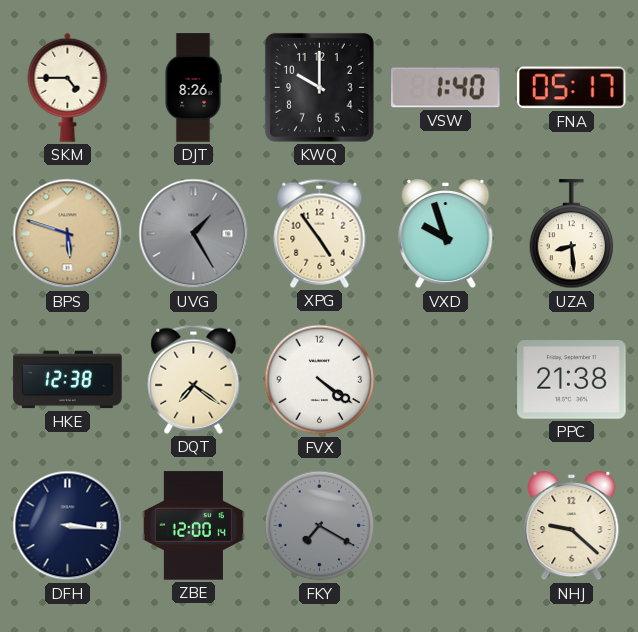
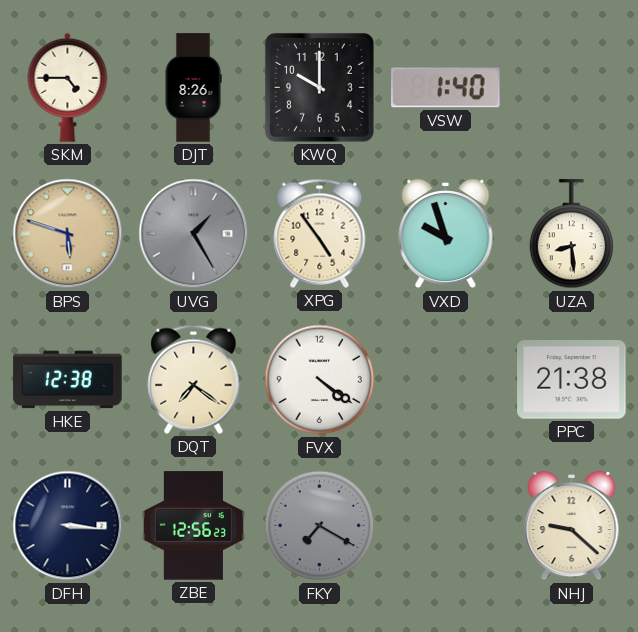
FNA: 05:17 -> none (572, 88)
ZBE: 12:00 -> 12:56 (193, 526)
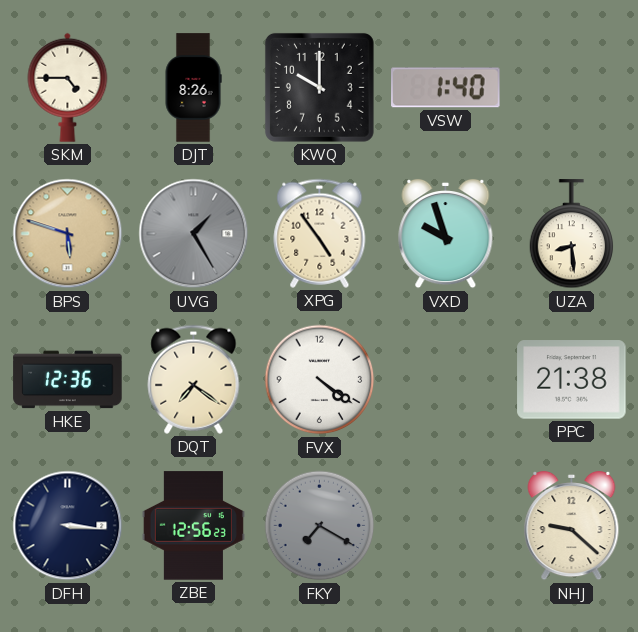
HKE: 12:38 -> 12:36 (68, 380)
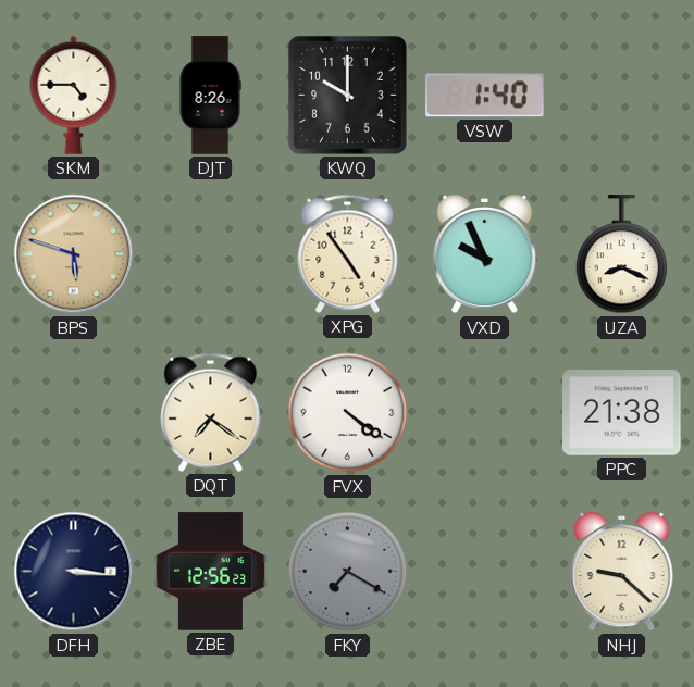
UVG: 1:25 -> none (194, 234)
VXD: 9:57 -> 9:56 (485, 254)
UZA: 8:29 -> 8:19 (622, 254)
HKE: 12:36 -> none (68, 380)
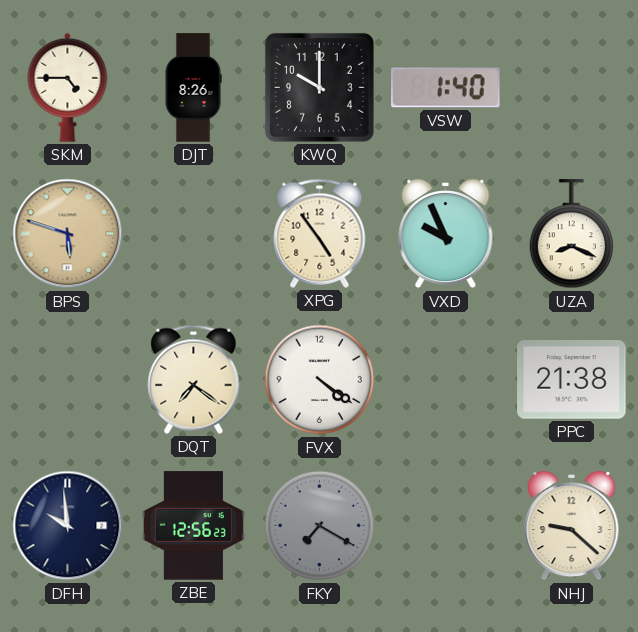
DFH: 3:16 -> 9:59 (68, 526)
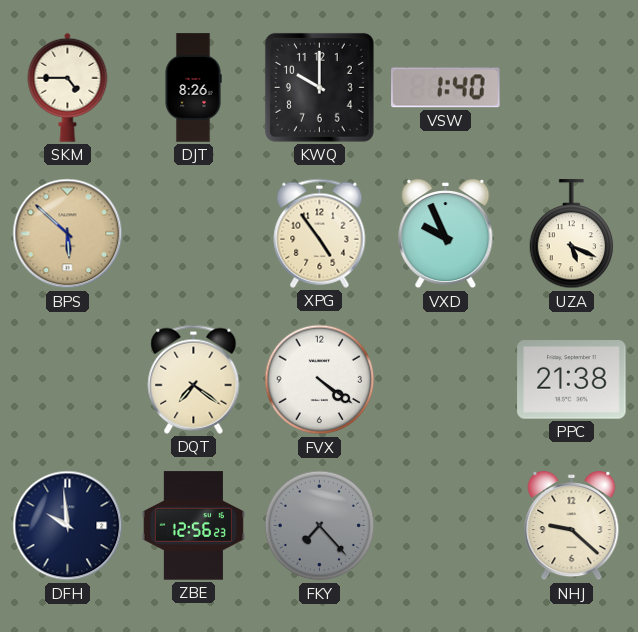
BPS: 5:48 -> 5:52 (68, 234)
UZA: 8:19 -> 5:19 (572, 234)
FKY: 7:20 -> 7:23 (320, 526)
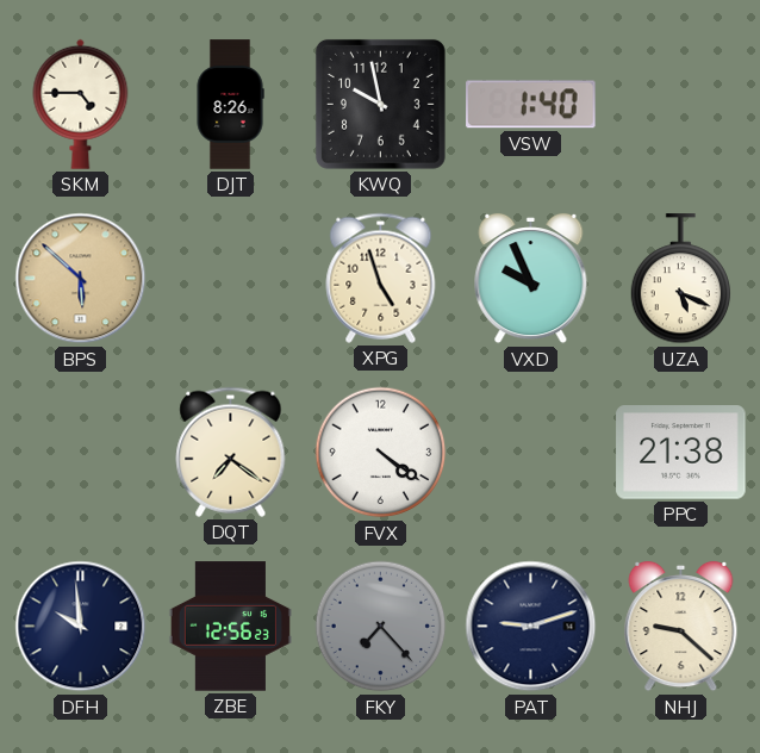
KWQ: 10:00 -> 9:58 (380, 104)
XPG: 4:54 -> 4:57 (381, 278)
PAT: none -> 9:12 (531, 627)
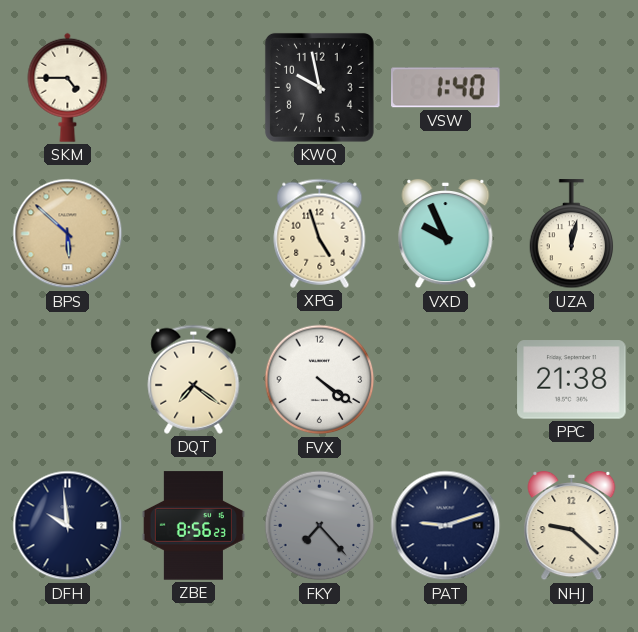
DJT: 8:26 -> none (230, 105)
UZA: 5:19 -> 12:02 (572, 234)
ZBE: 12:56 -> 8:56 (193, 526)
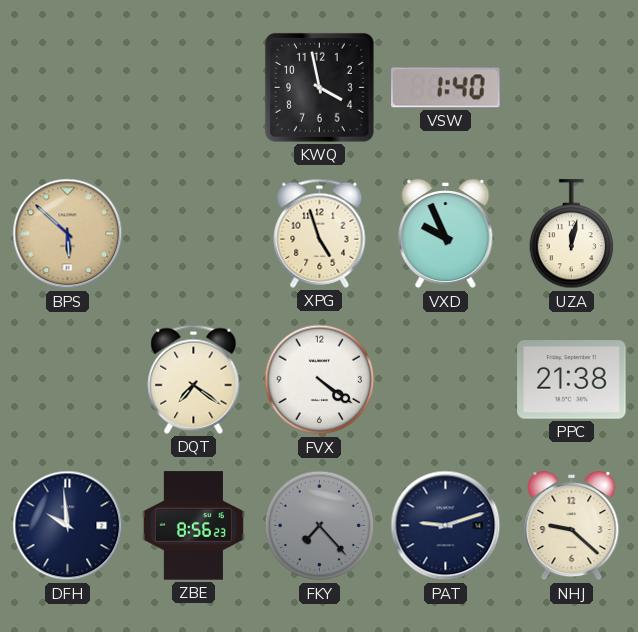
SKM: 4:45 -> none (68, 87)
KWQ: 9:58 -> 3:58 (319, 87)
